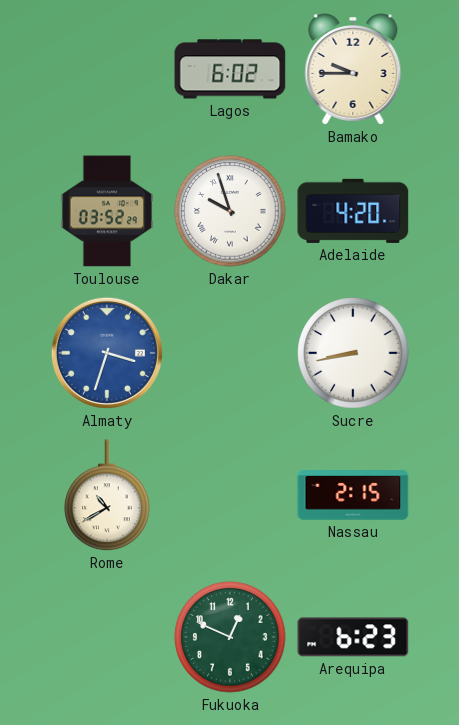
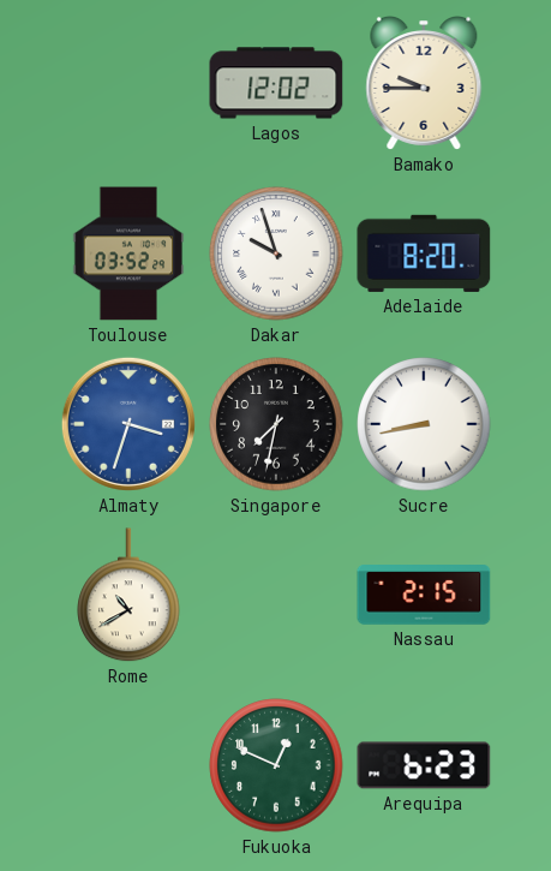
Lagos: 6:02 -> 12:02 (276, 83)
Adelaide: 4:20 -> 8:20 (424, 253)
Singapore: none -> 7:32 (276, 424)
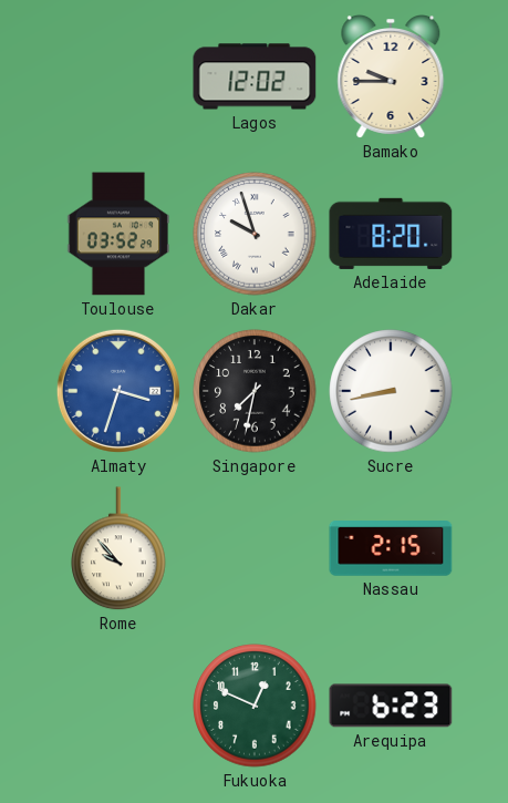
Rome: 10:40 -> 9:53 (118, 549)
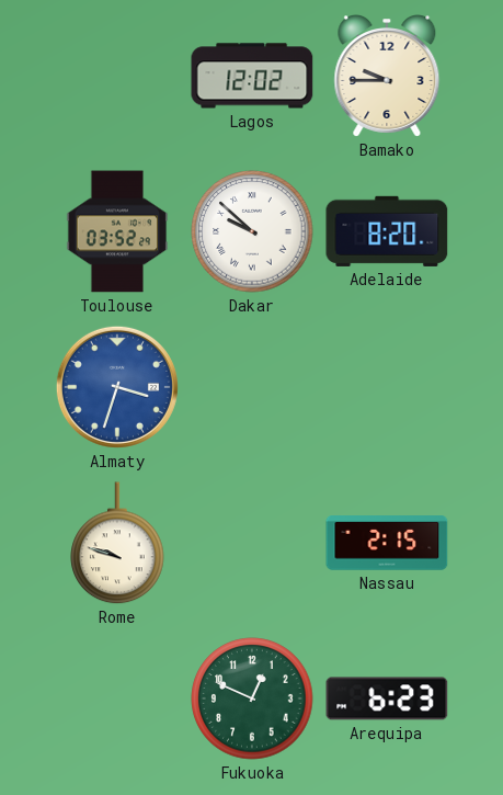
Dakar: 9:57 -> 9:52 (252, 231)
Singapore: 7:32 -> none (255, 391)
Sucre: 8:43 -> none (391, 391)
Rome: 9:53 -> 9:48 (117, 544)
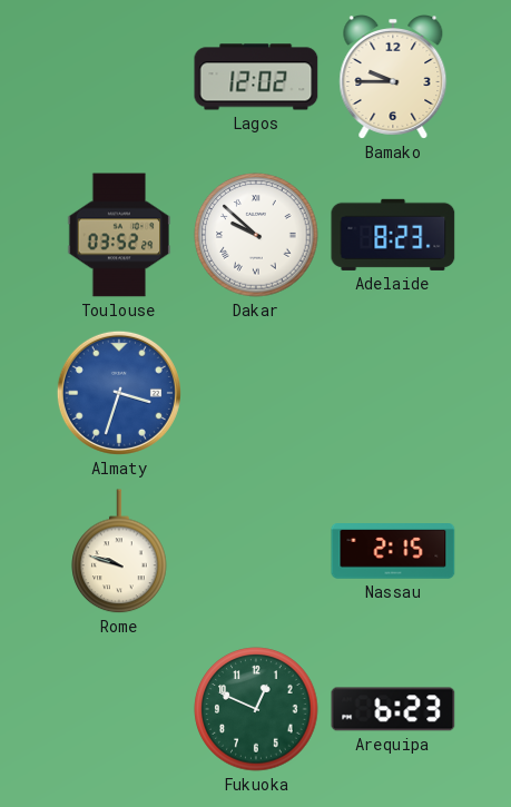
Adelaide: 8:20 -> 8:23 (393, 235)
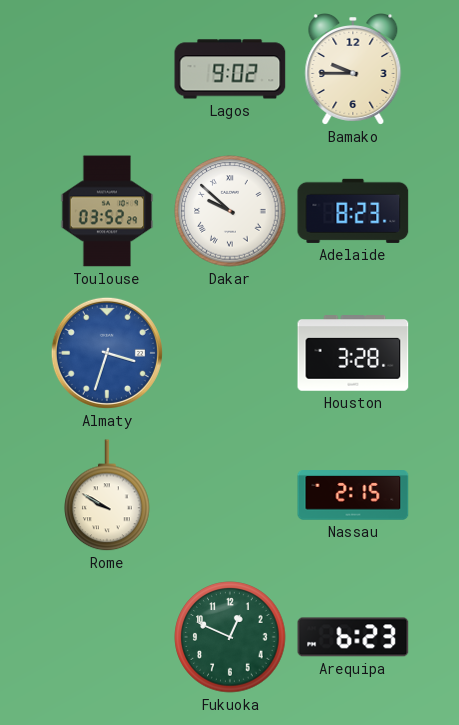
Lagos: 12:02 -> 9:02 (230, 69)
Houston: none -> 3:28 (353, 353)
Rome: 9:48 -> 9:50 (107, 496)
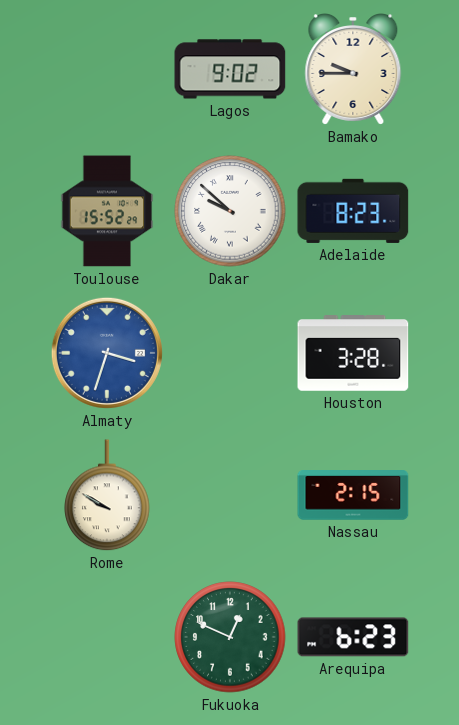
Toulouse: 03:52 -> 15:52 (107, 211)
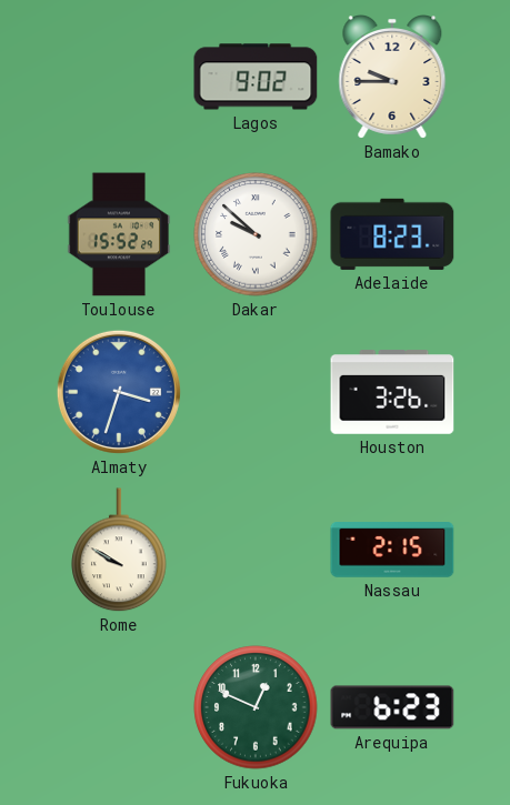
Houston: 3:28 -> 3:26 (392, 392)
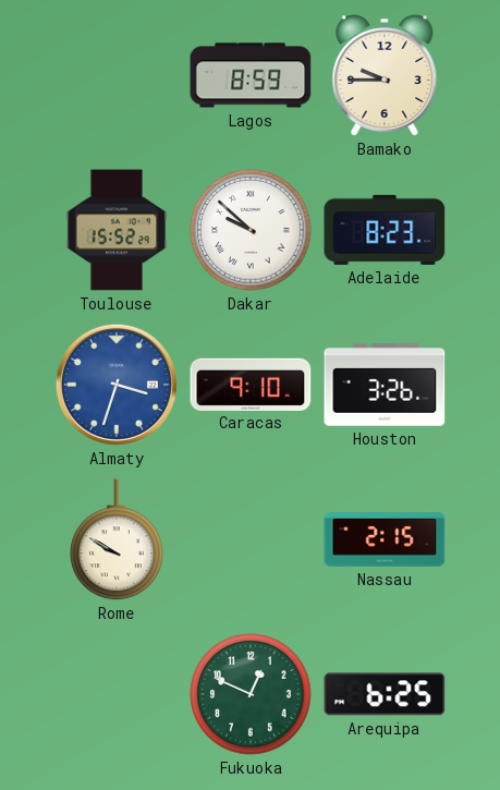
Lagos: 9:02 -> 8:59 (251, 75)
Caracas: none -> 9:10 (251, 384)
Arequipa: 6:23 -> 6:25 (385, 694)
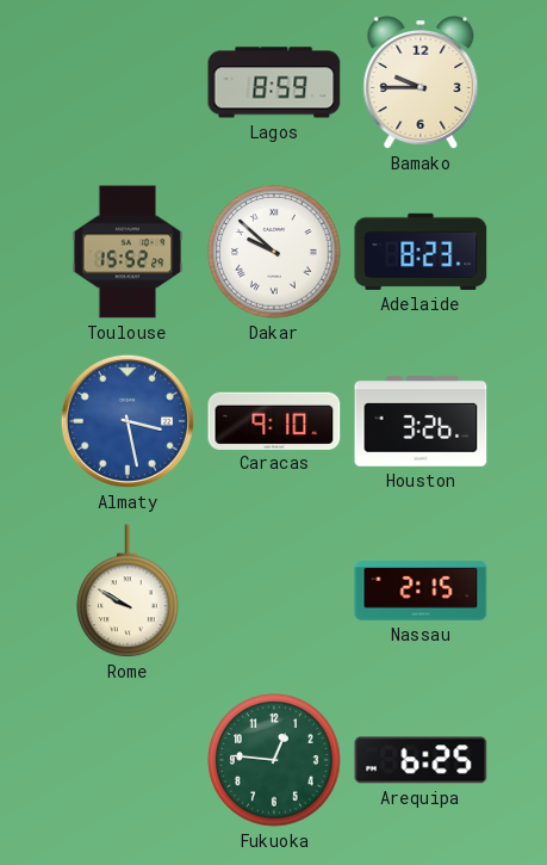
Almaty: 3:33 -> 3:28 (128, 421)
Fukuoka: 12:49 -> 12:46 (274, 760)
